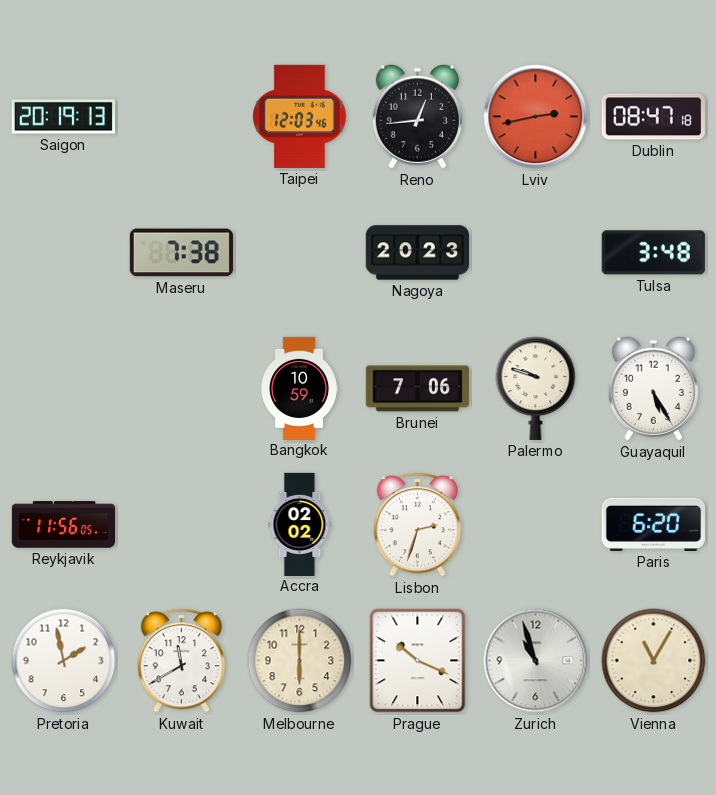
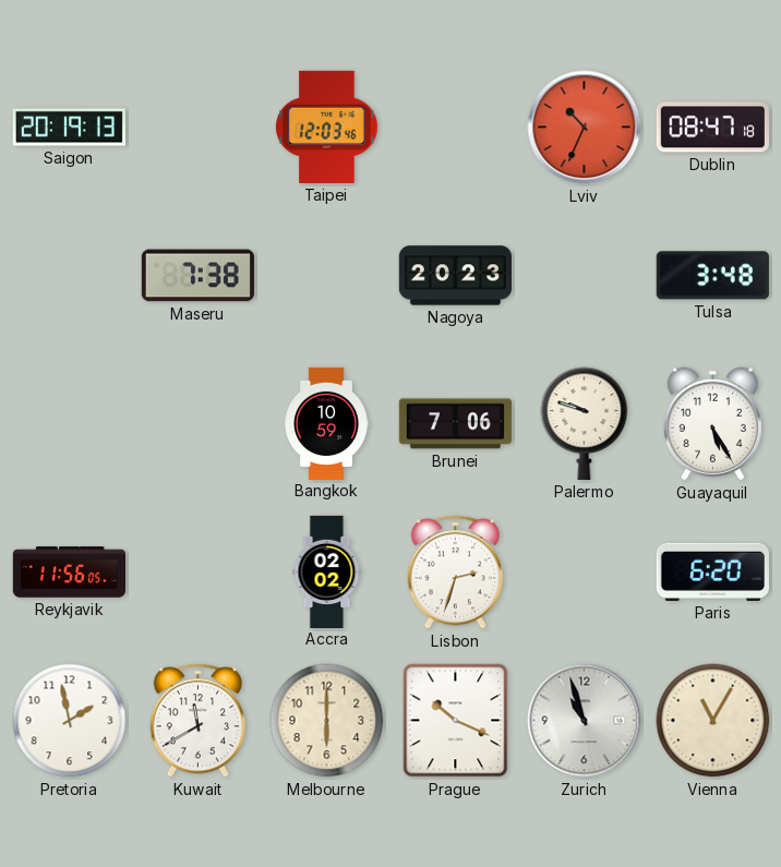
Reno: 12:44 -> none (417, 117)
Lviv: 2:43 -> 10:34 (585, 128)
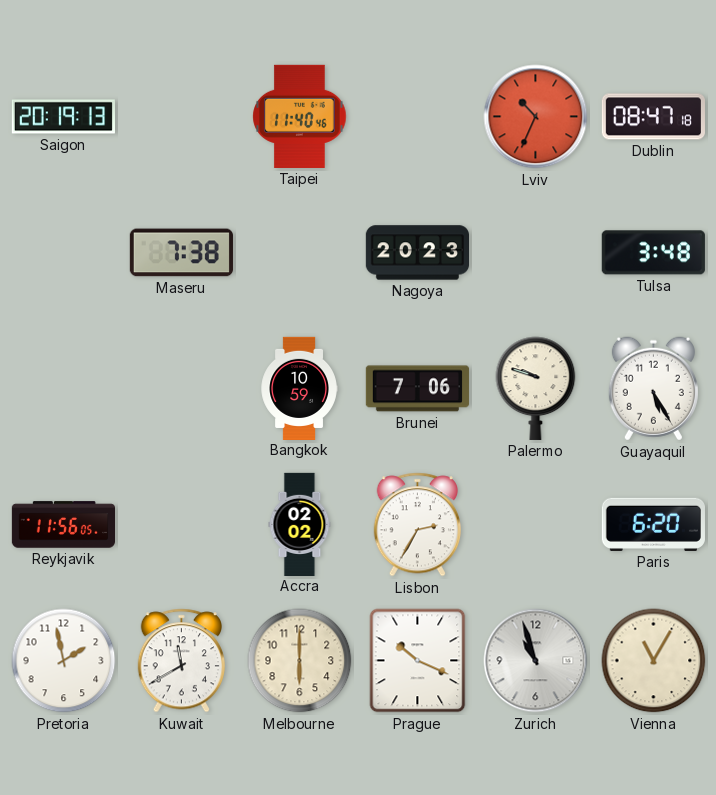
Taipei: 12:03 -> 11:40 (300, 116)
Lisbon: 2:33 -> 2:35 (417, 525)
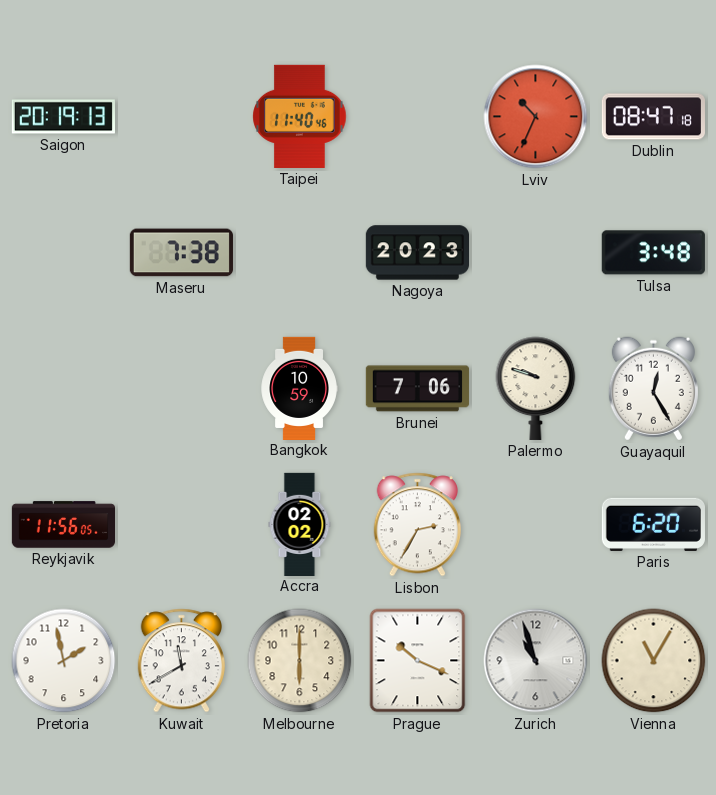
Guayaquil: 5:25 -> 12:25 (653, 389)
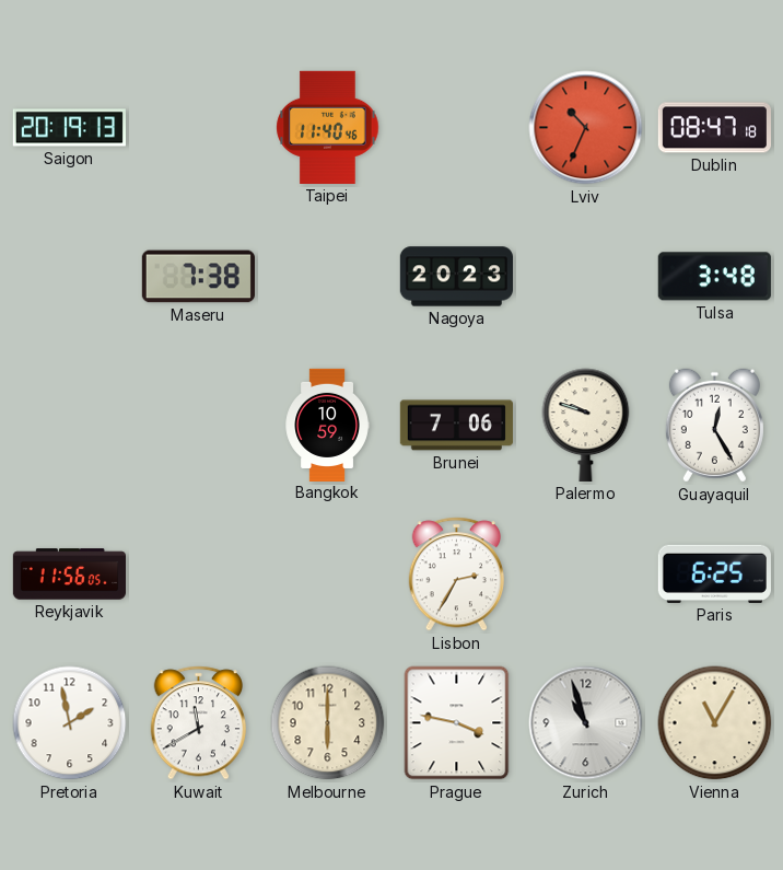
Accra: 02:02 -> none (300, 524)
Paris: 6:20 -> 6:25 (714, 573)
Prague: 10:19 -> 3:47 (457, 723)
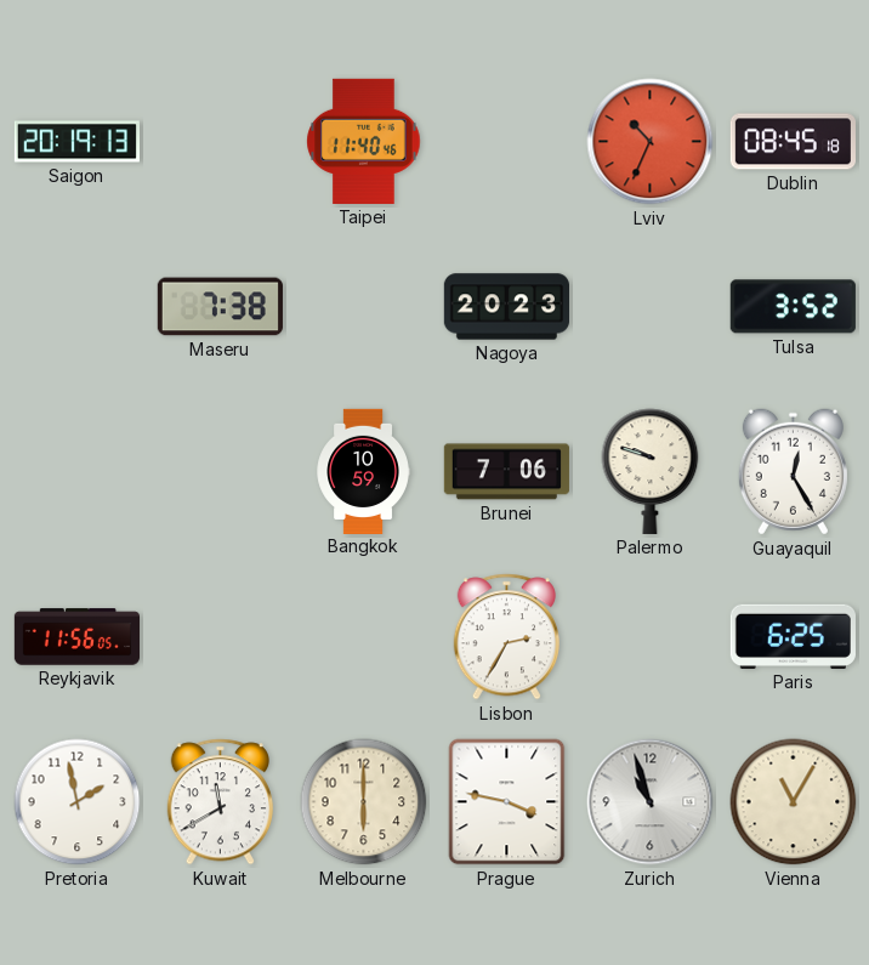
Dublin: 08:47 -> 08:45 (793, 142)
Tulsa: 3:48 -> 3:52 (793, 307)
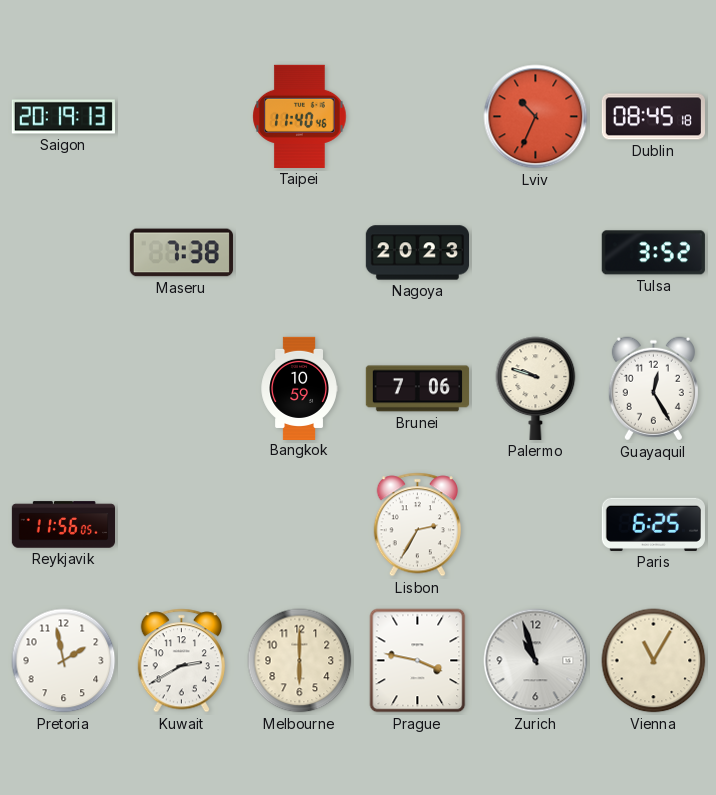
Kuwait: 11:40 -> 2:40 (181, 661)
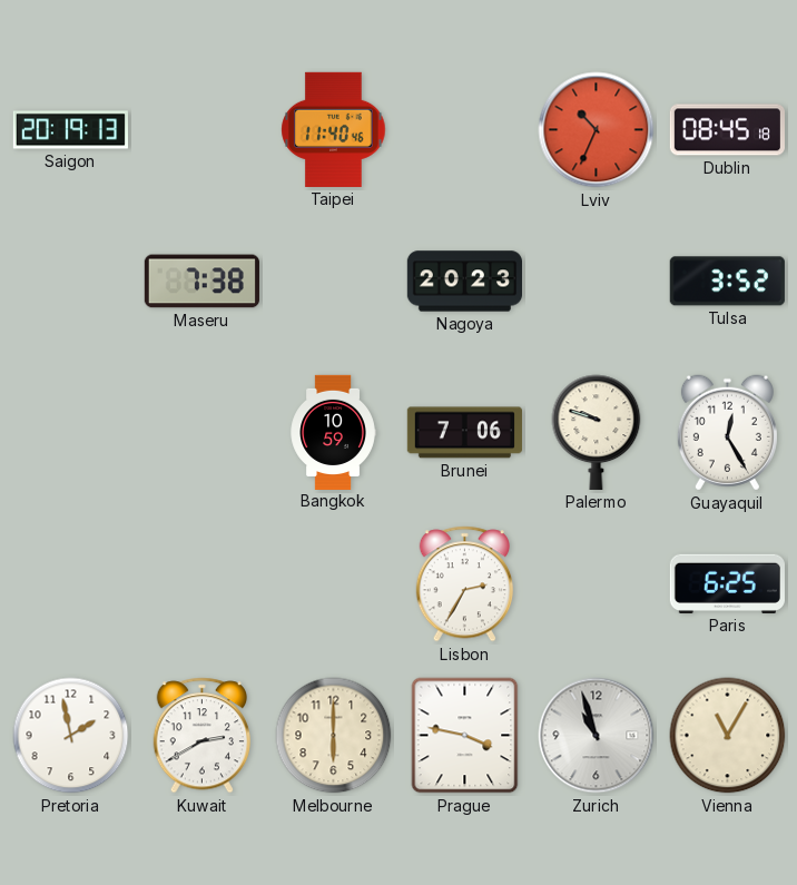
Reykjavik: 11:56 -> none (63, 525)
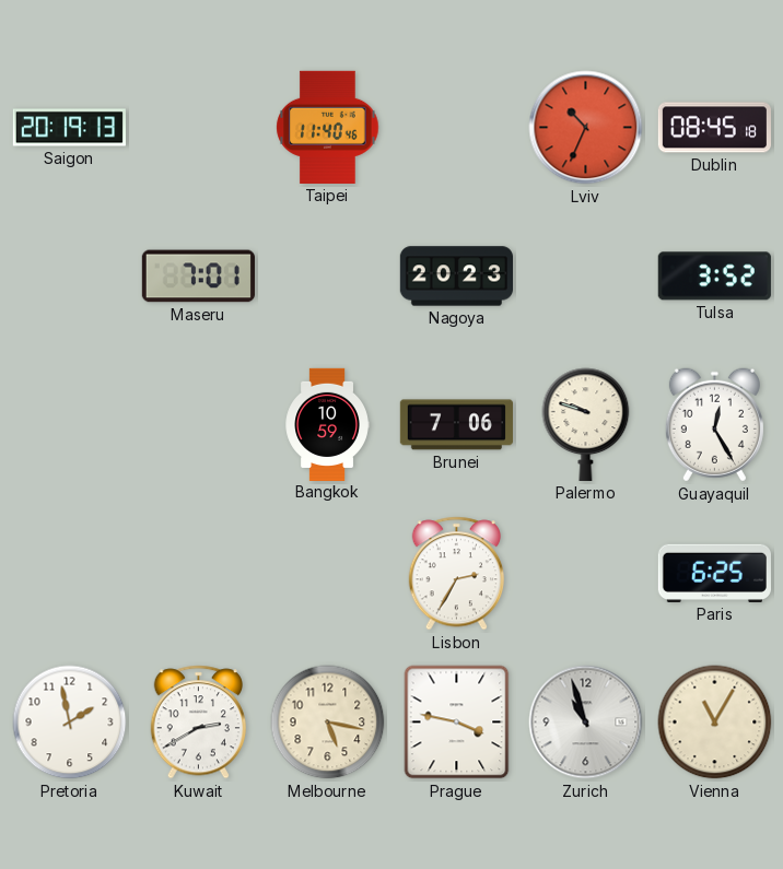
Maseru: 7:38 -> 7:01 (198, 277)
Melbourne: 6:00 -> 5:17 (328, 723)
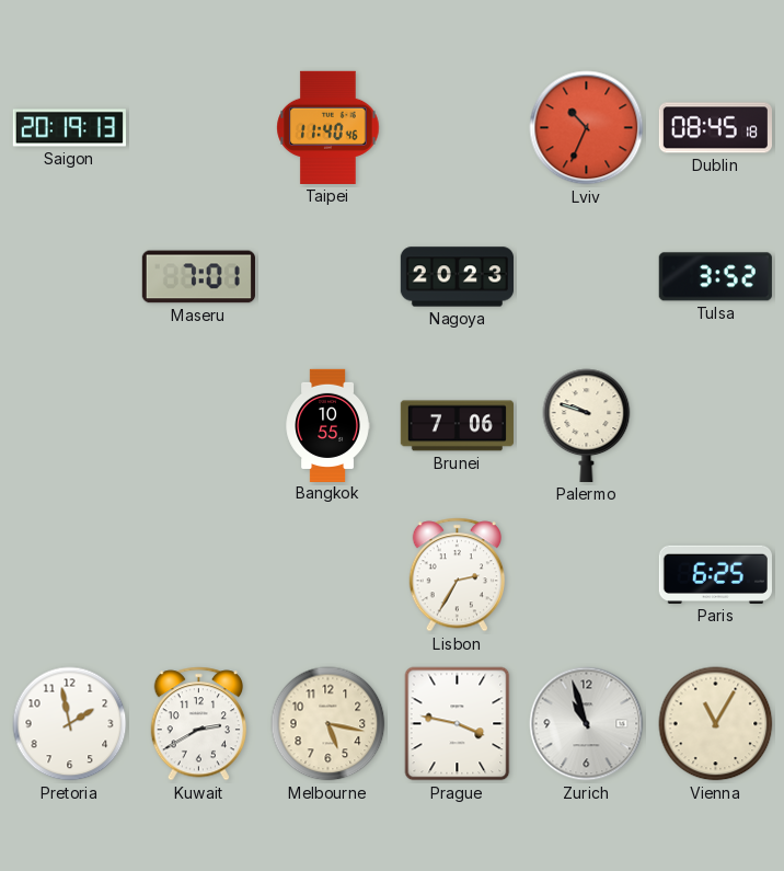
Bangkok: 10:59 -> 10:55 (327, 425)
Guayaquil: 12:25 -> none (714, 425)
